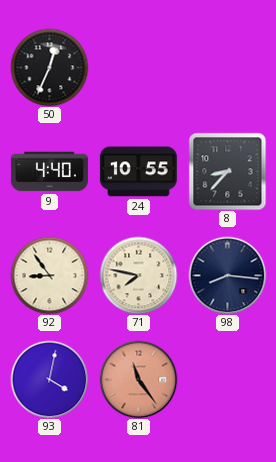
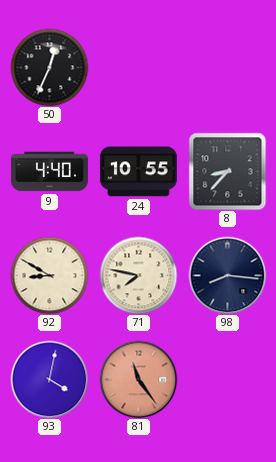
92: 8:54 -> 8:50 (49, 275)
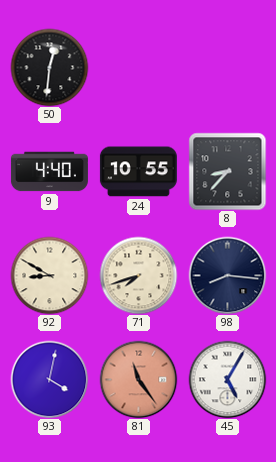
50: 12:34 -> 12:31 (49, 67)
71: 7:47 -> 7:42 (138, 275)
45: none -> 5:05 (227, 379)
